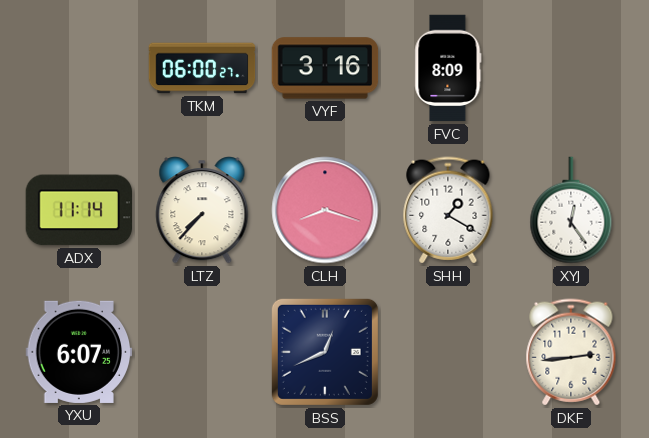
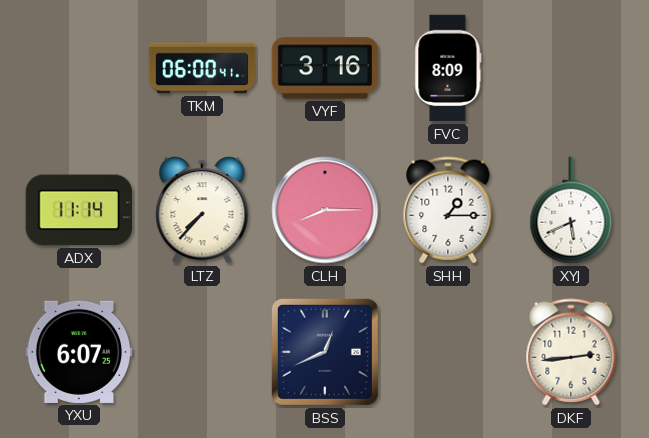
TKM: 06:00:27 -> 06:00:41 (202, 68)
CLH: 8:18 -> 8:15 (325, 210)
SHH: 1:20 -> 1:15 (448, 210)
XYJ: 12:24 -> 5:41 (571, 210)
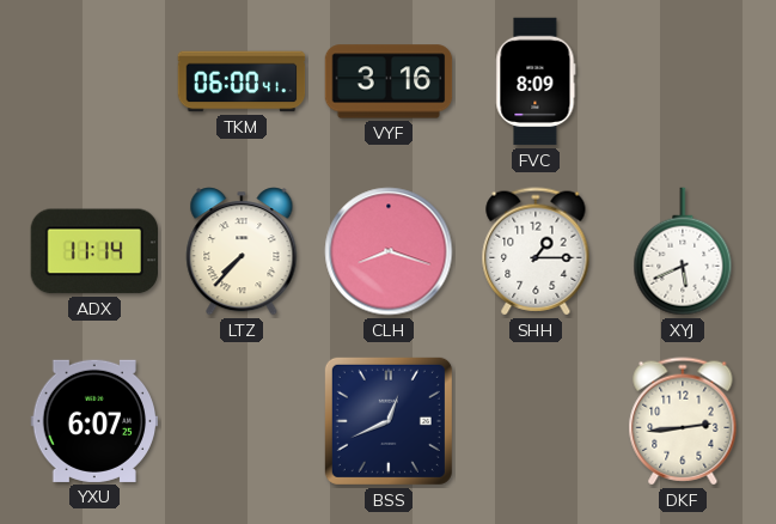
CLH: 8:15 -> 8:18 (389, 251)
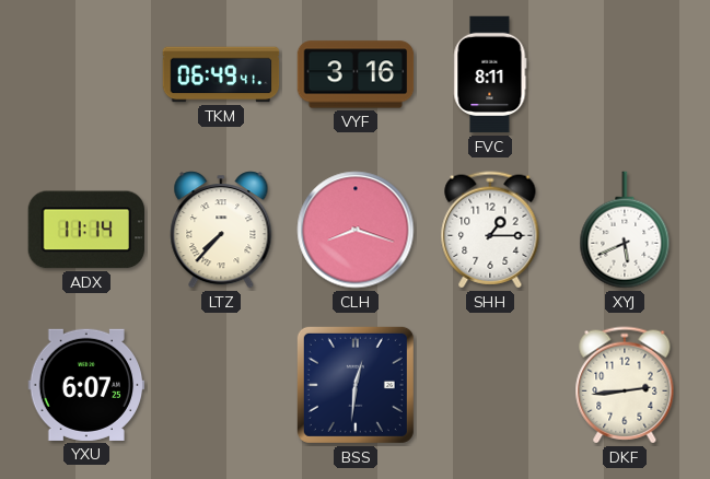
TKM: 06:00 -> 06:49 (221, 74)
FVC: 8:09 -> 8:11 (490, 74)
BSS: 12:41 -> 12:31 (356, 385)
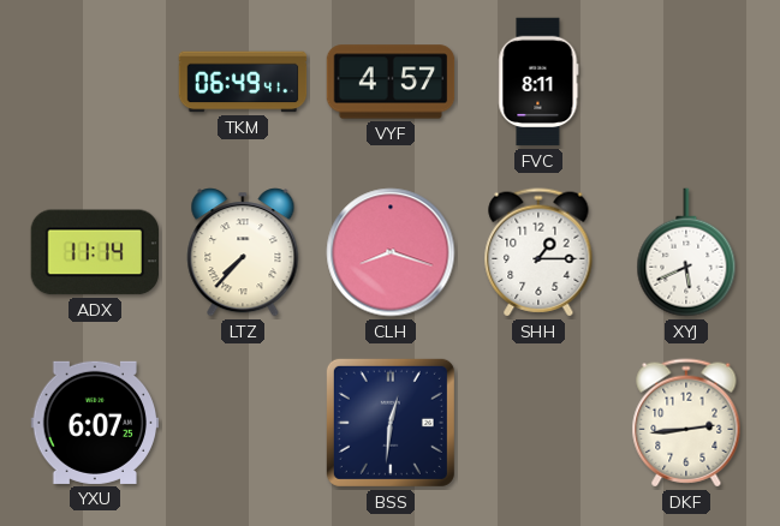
VYF: 3:16 -> 4:57 (391, 82)
